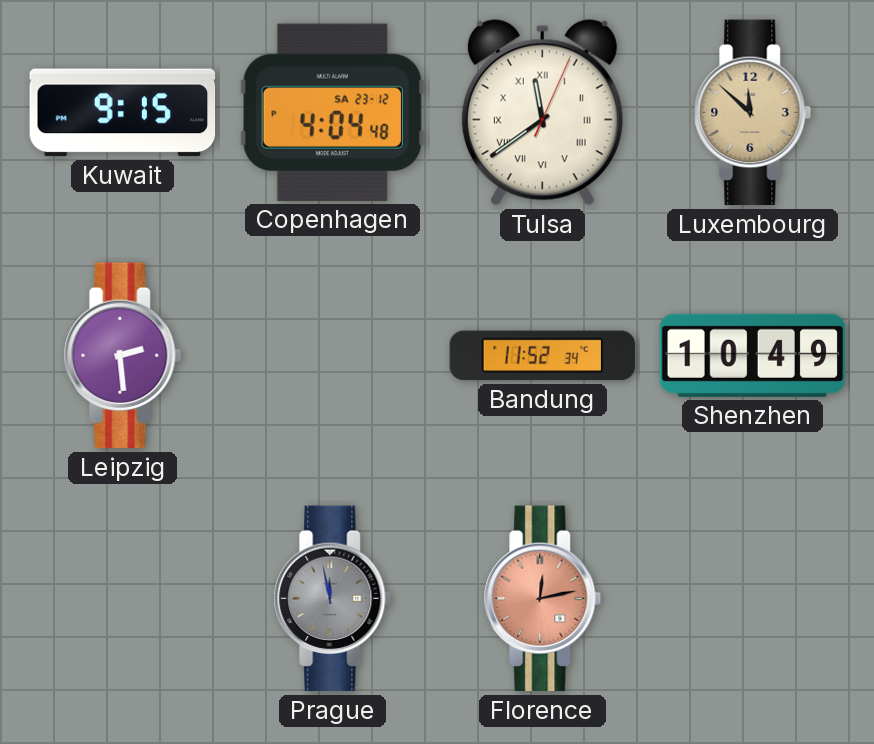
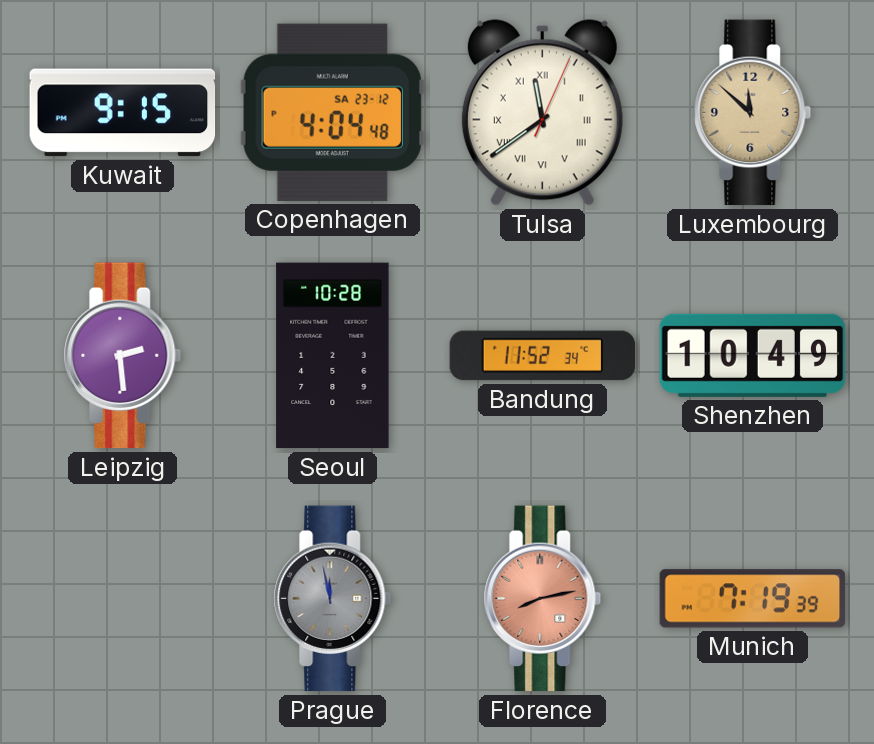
Seoul: none -> 10:28 (333, 356)
Florence: 12:13 -> 8:13 (543, 599)
Munich: none -> 7:19 (753, 599)
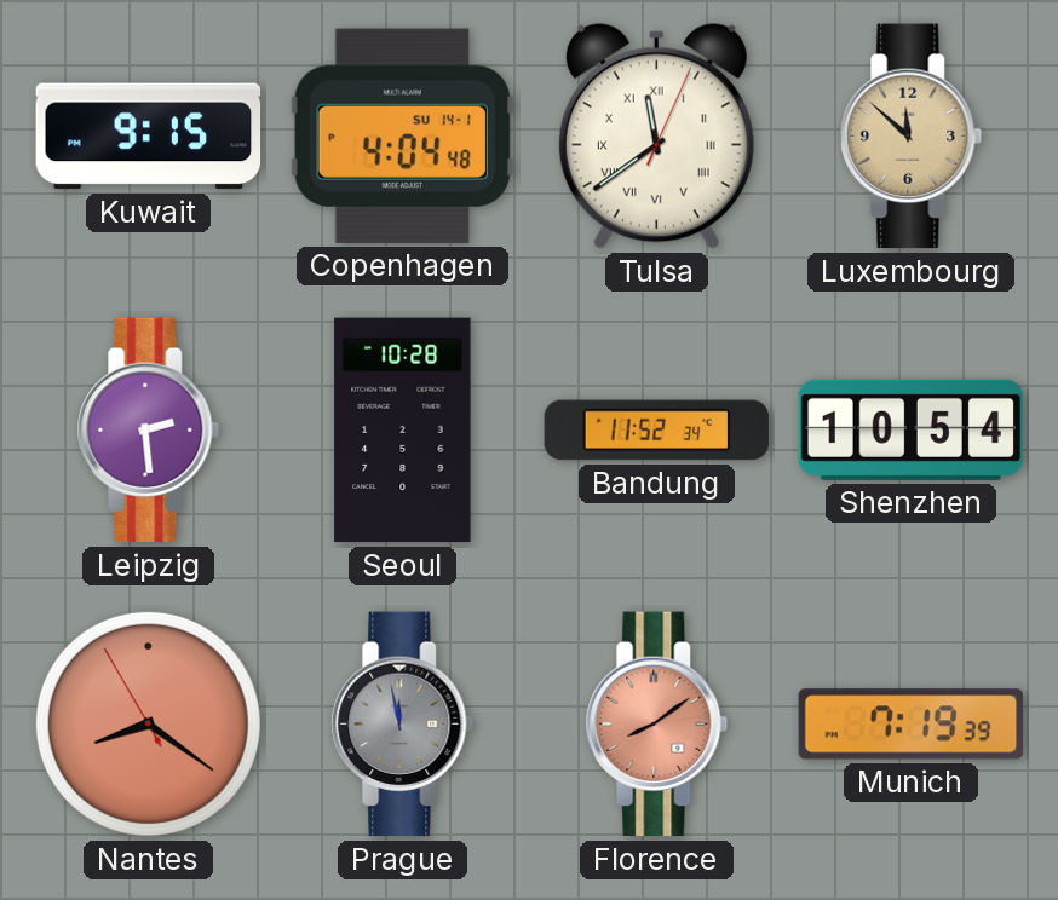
Copenhagen date: SA 23-12 -> SU 14-1 (402, 135)
Shenzhen: 10:49 -> 10:54 (912, 429)
Nantes: none -> 8:20 (148, 723)
Florence: 8:13 -> 8:09 (657, 725)
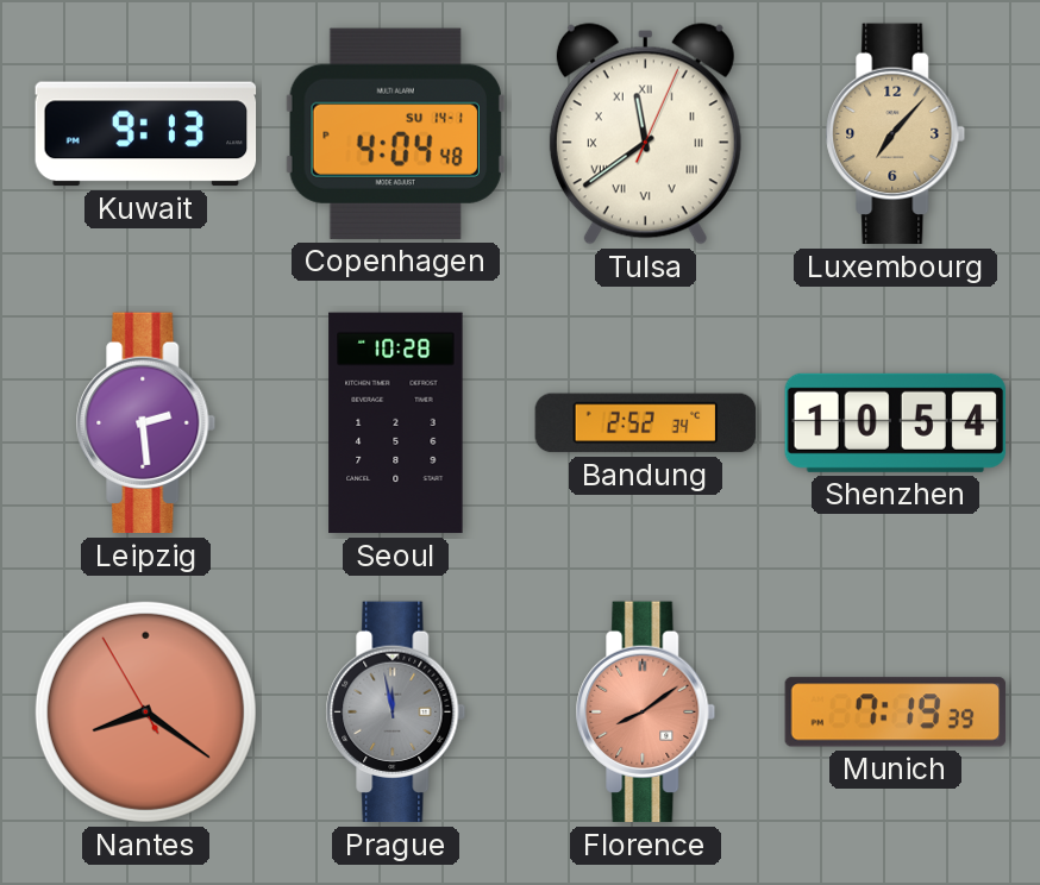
Kuwait: 9:15 -> 9:13 (146, 134)
Luxembourg: 11:52 -> 7:07 (896, 134)
Bandung: 11:52 -> 2:52 (646, 423)
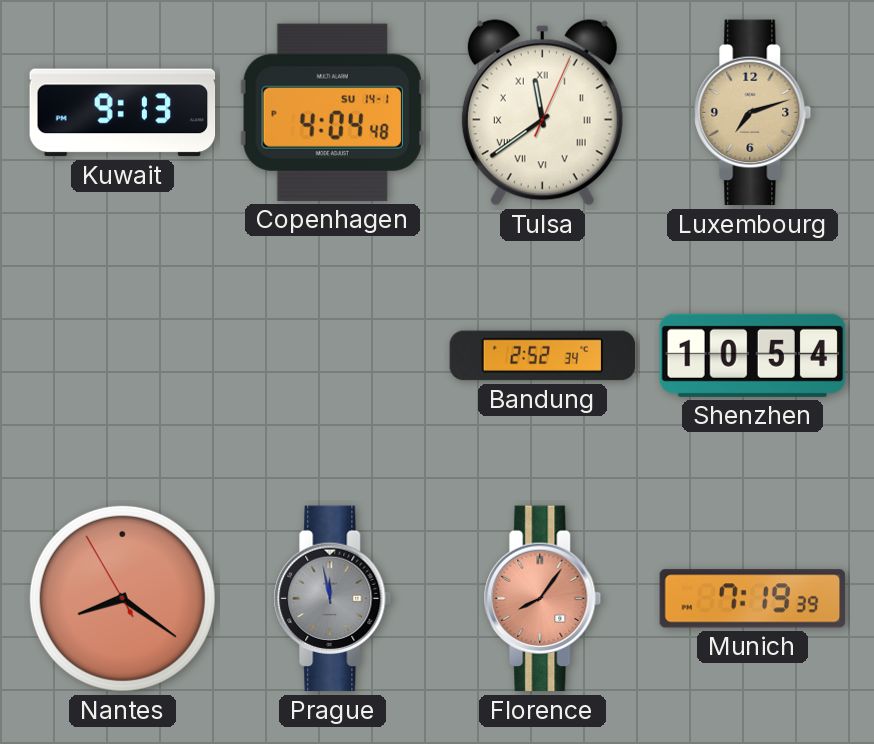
Luxembourg: 7:07 -> 7:12 (753, 113)
Leipzig: 2:29 -> none (146, 423)
Seoul: 10:28 -> none (396, 423)
Florence: 8:09 -> 8:06 (543, 599)
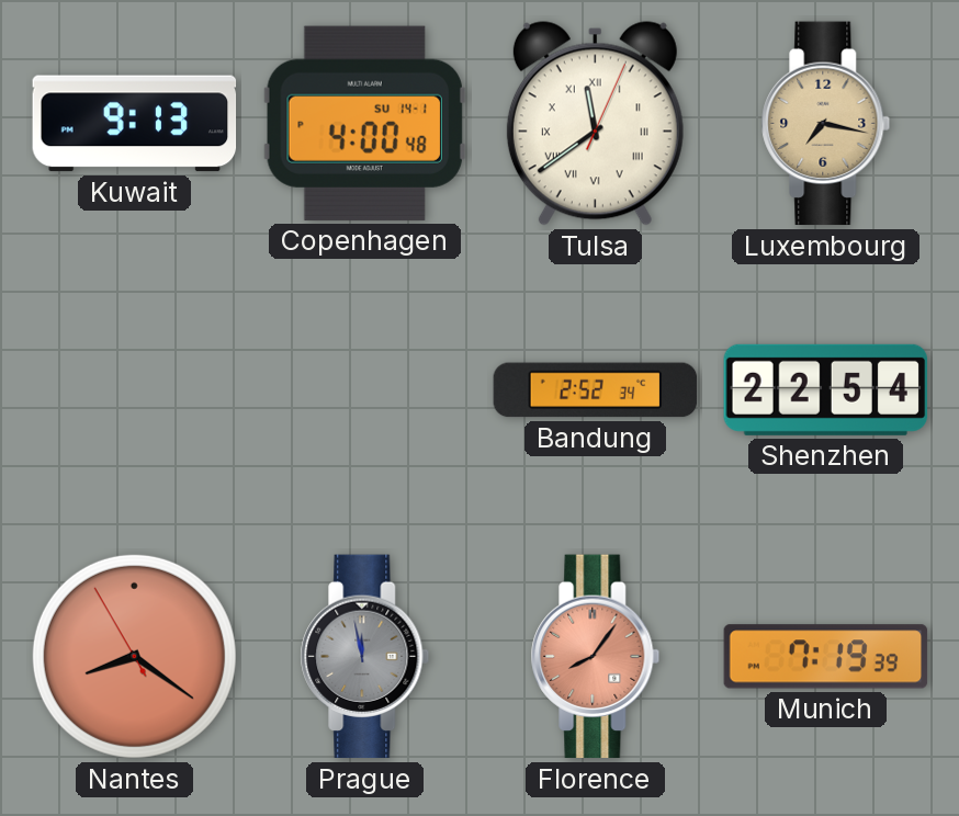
Copenhagen: 4:04 -> 4:00 (364, 123)
Luxembourg: 7:12 -> 7:17 (826, 124)
Shenzhen: 10:54 -> 22:54 (826, 389)
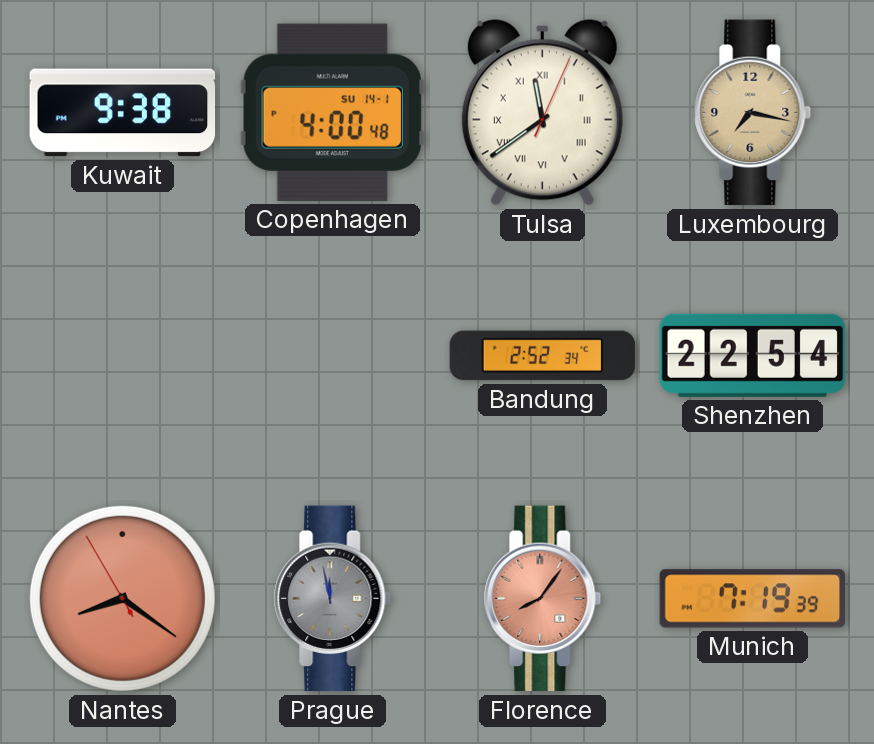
Kuwait: 9:13 -> 9:38 (123, 113)
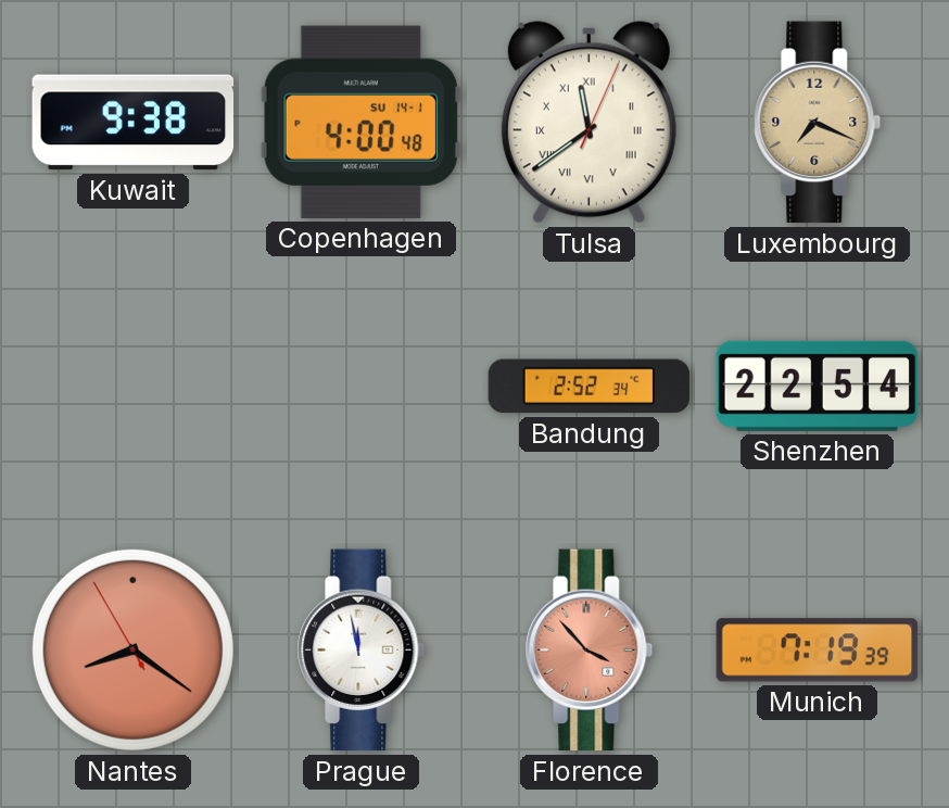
Luxembourg: 7:17 -> 7:19 (818, 123)
Prague dial: grey -> white (362, 651)
Florence: 8:06 -> 3:53 (590, 651)
